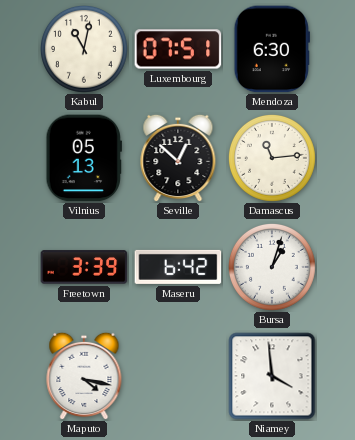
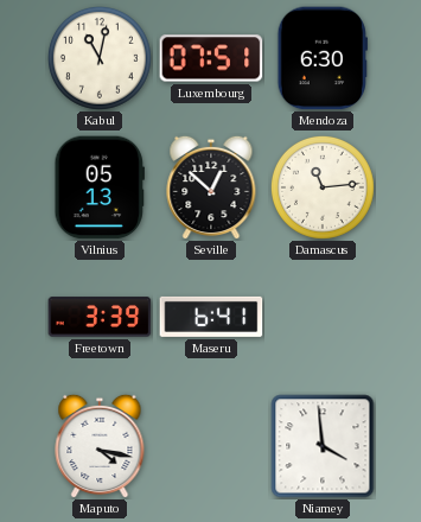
Maseru: 6:42 -> 6:41 (211, 317)
Bursa: 1:03 -> none (272, 267)
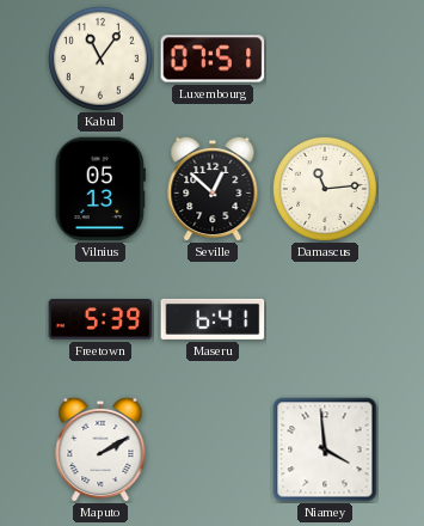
Kabul: 11:02 -> 11:06 (100, 59)
Mendoza: 6:30 -> none (323, 58)
Freetown: 3:39 -> 5:39 (100, 319)
Maputo: 4:17 -> 2:10 (100, 449)
